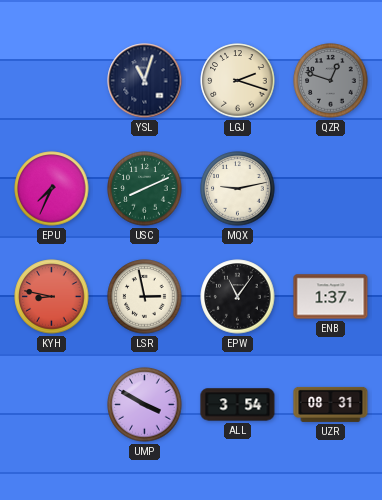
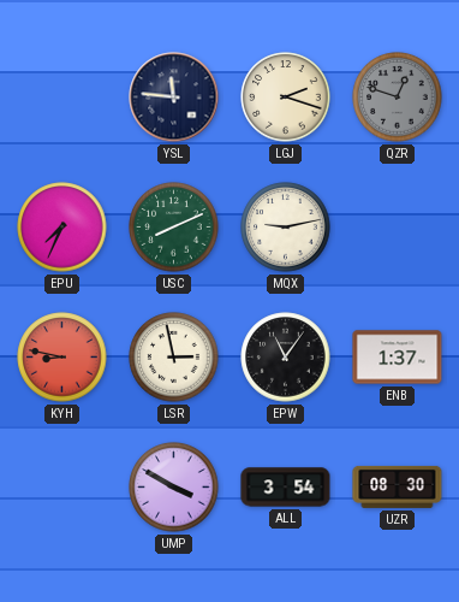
YSL: 11:03 -> 11:46 (174, 98)
UZR: 08:31 -> 08:30 (398, 486)
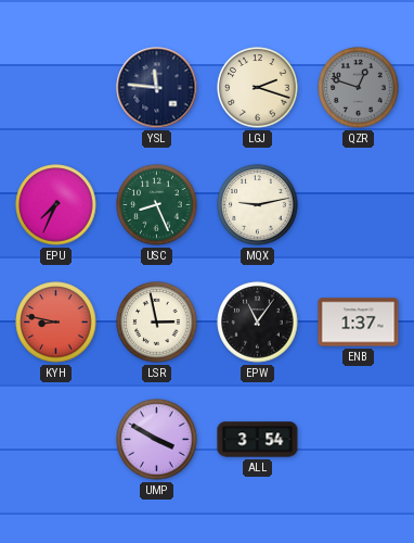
USC: 8:11 -> 8:26 (157, 205)
UZR: 08:30 -> none (398, 486)
